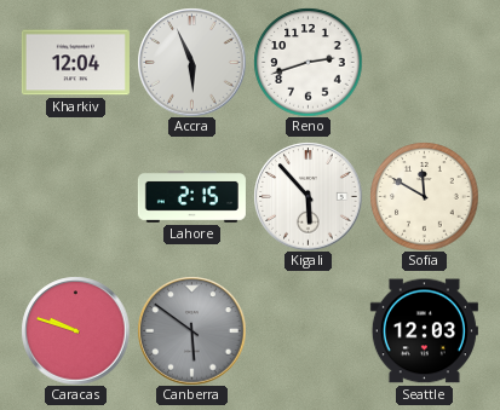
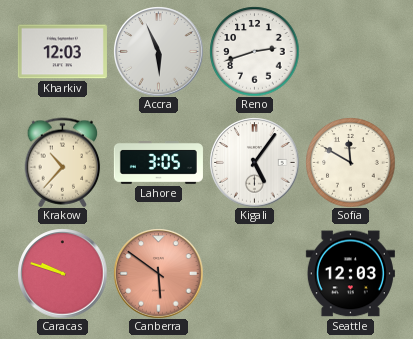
Kharkiv: 12:04 -> 12:03 (62, 52)
Krakow: none -> 10:37 (63, 162)
Lahore: 2:15 -> 3:05 (158, 163)
Kigali: 5:53 -> 5:06 (254, 162)
Canberra dial: grey -> salmon (158, 273)
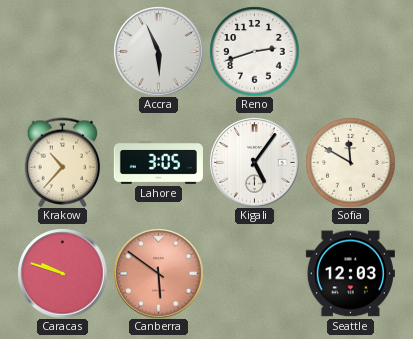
Kharkiv: 12:03 -> none (62, 52)
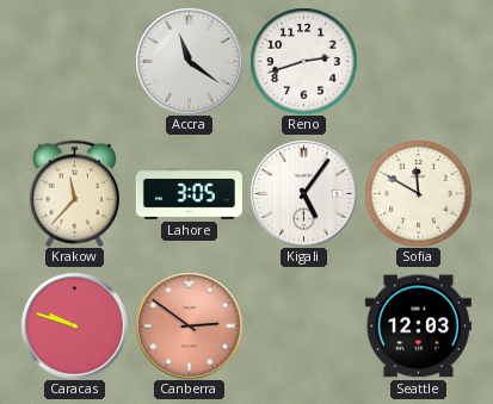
Accra: 5:56 -> 11:21 (189, 61)
Krakow: 10:37 -> 11:37 (75, 193)
Canberra: 5:51 -> 2:51 (189, 325)
